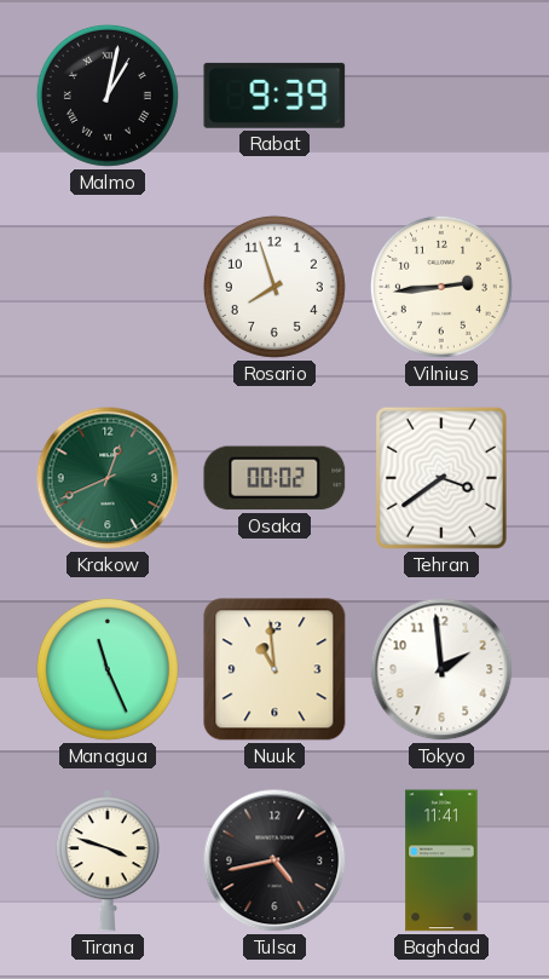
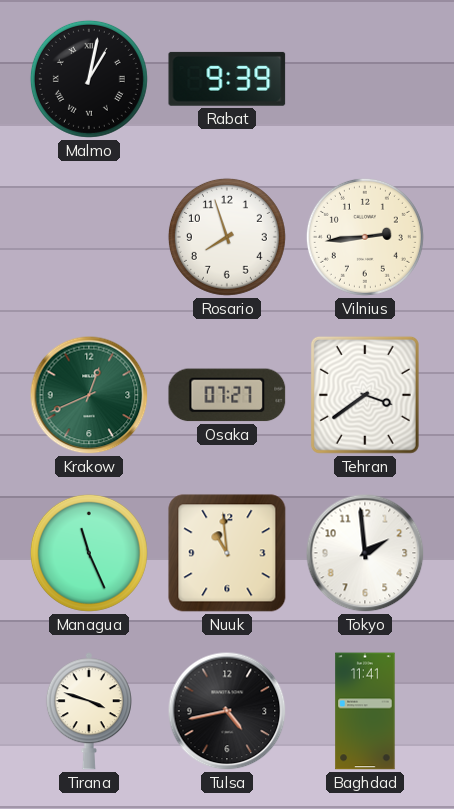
Osaka: 00:02 -> 07:27 (227, 395)
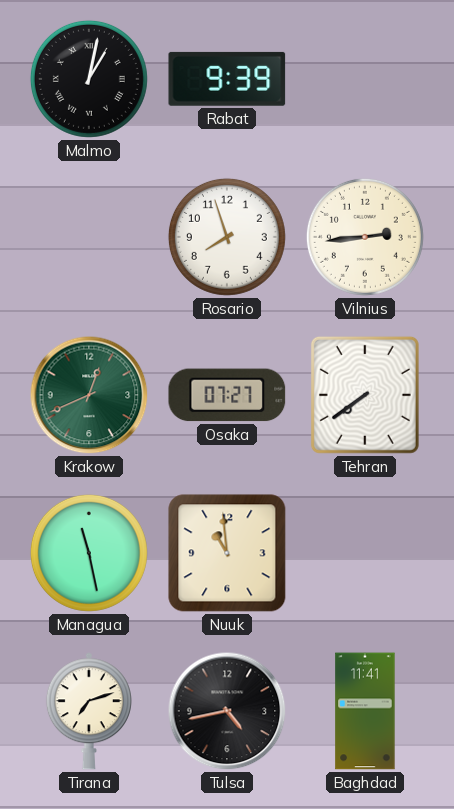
Tehran: 3:39 -> 7:39 (365, 395)
Managua: 11:26 -> 11:28 (89, 553)
Tokyo: 1:59 -> none (365, 553)
Tirana: 3:48 -> 7:12 (89, 711)
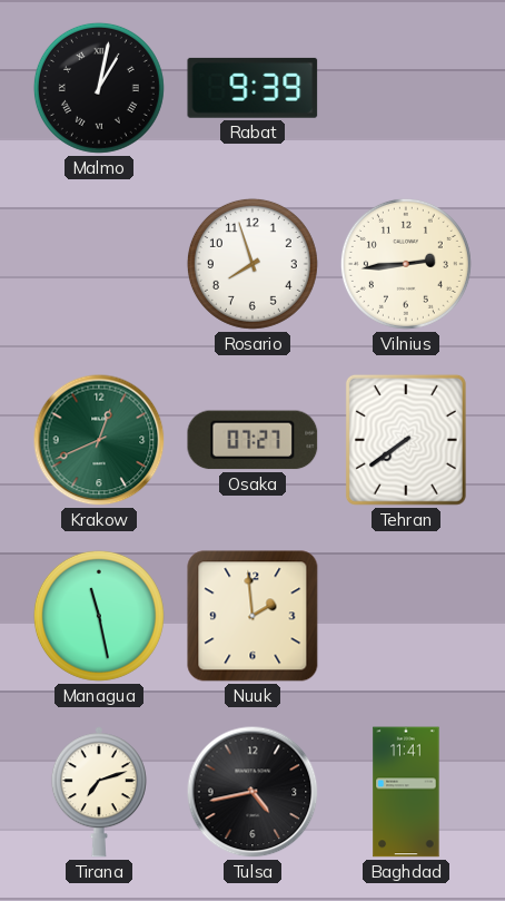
Nuuk: 10:59 -> 1:59 (253, 616)
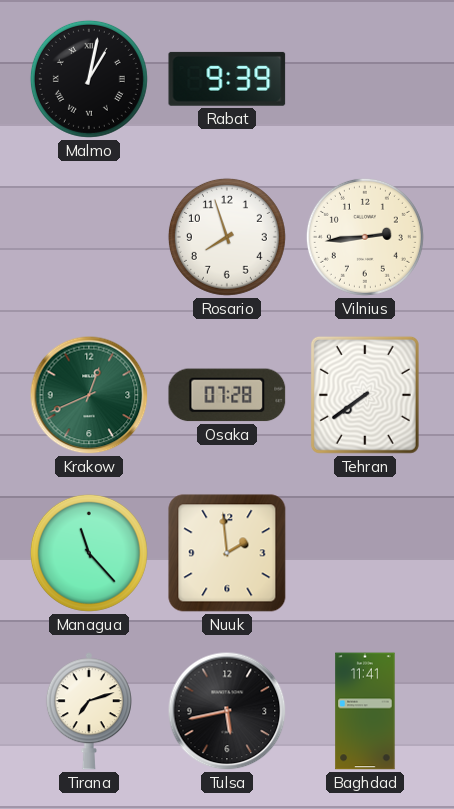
Osaka: 07:27 -> 07:28 (227, 395)
Managua: 11:28 -> 11:23 (89, 553)
Tulsa: 4:43 -> 5:43 (227, 711)
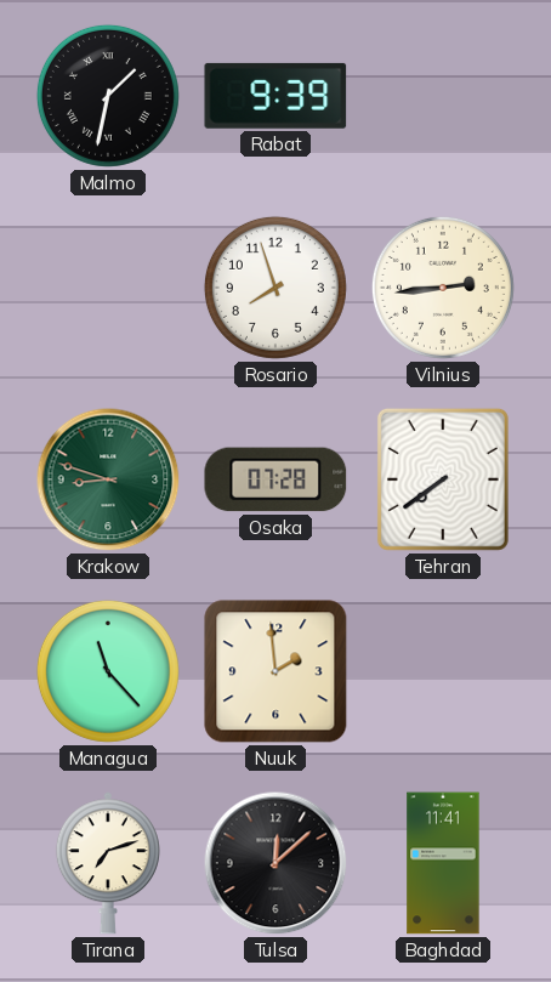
Malmo: 1:02 -> 1:32 (108, 96)
Krakow: 12:41 -> 8:48 (108, 479)
Tulsa: 5:43 -> 12:08 (275, 863)
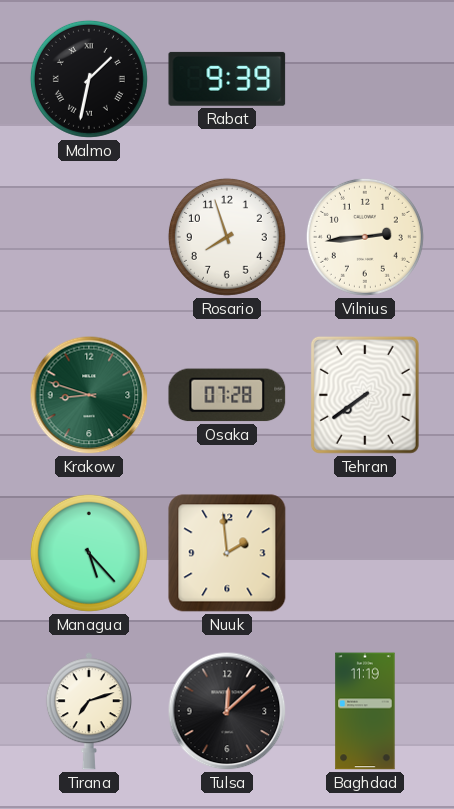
Managua: 11:23 -> 5:23 (89, 553)
Baghdad: 11:41 -> 11:19 (365, 711)
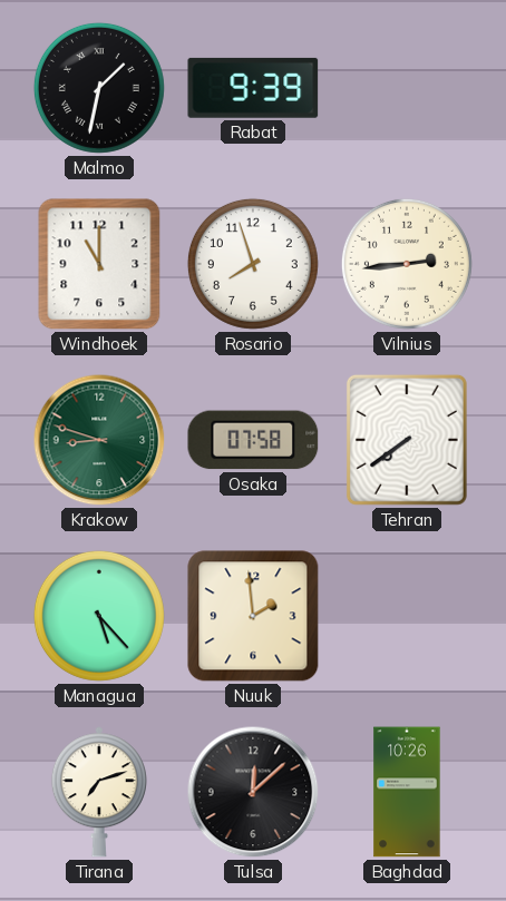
Windhoek: none -> 11:00 (99, 264)
Osaka: 07:28 -> 07:58 (253, 440)
Baghdad: 11:19 -> 10:26 (407, 792)
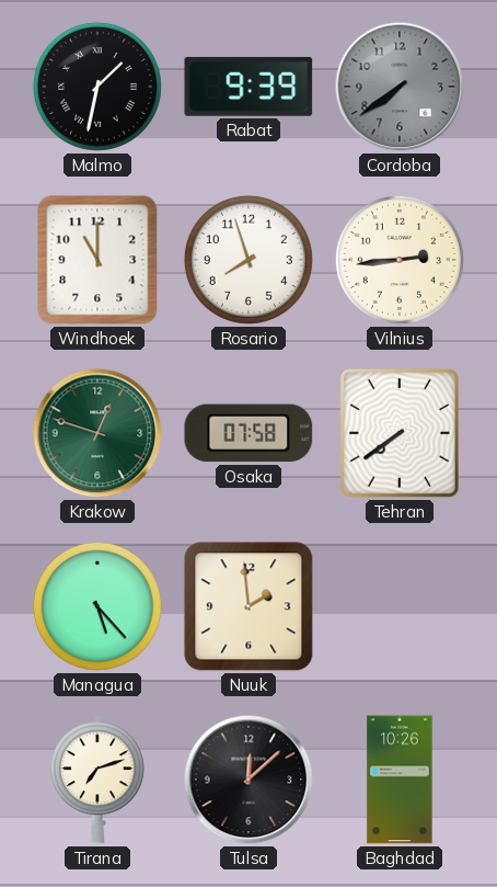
Cordoba: none -> 7:39 (400, 87)
Krakow: 8:48 -> 12:48 (97, 433)
